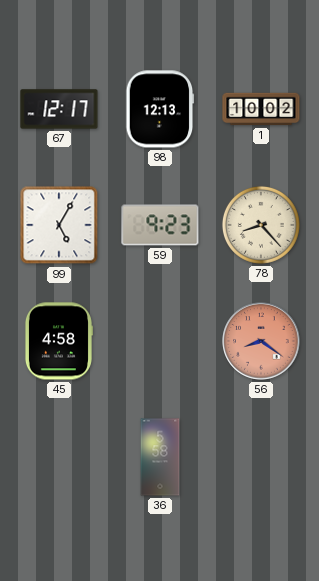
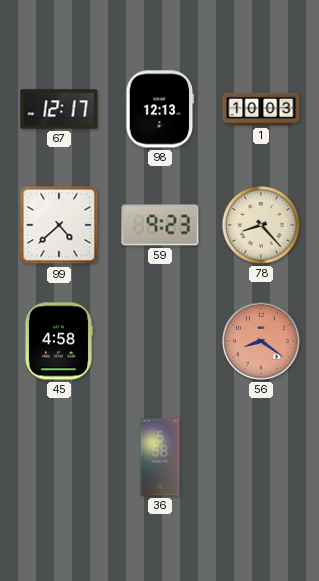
1: 10:02 -> 10:03 (261, 109)
99: 5:05 -> 4:38 (59, 225)
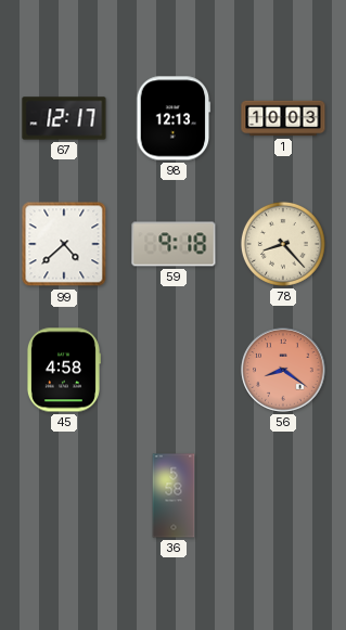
59: 9:23 -> 9:18 (174, 244)
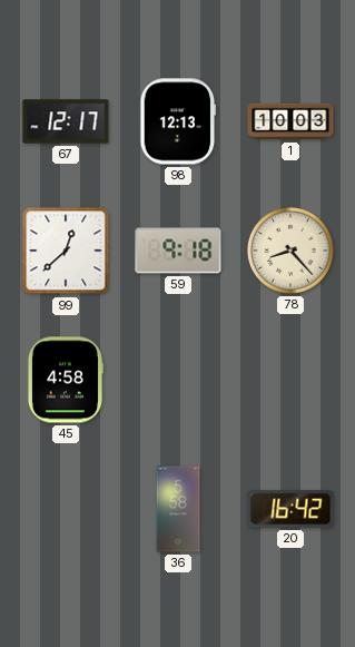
99: 4:38 -> 12:38 (66, 251)
56: 8:21 -> none (283, 370)
20: none -> 16:42 (290, 509)
